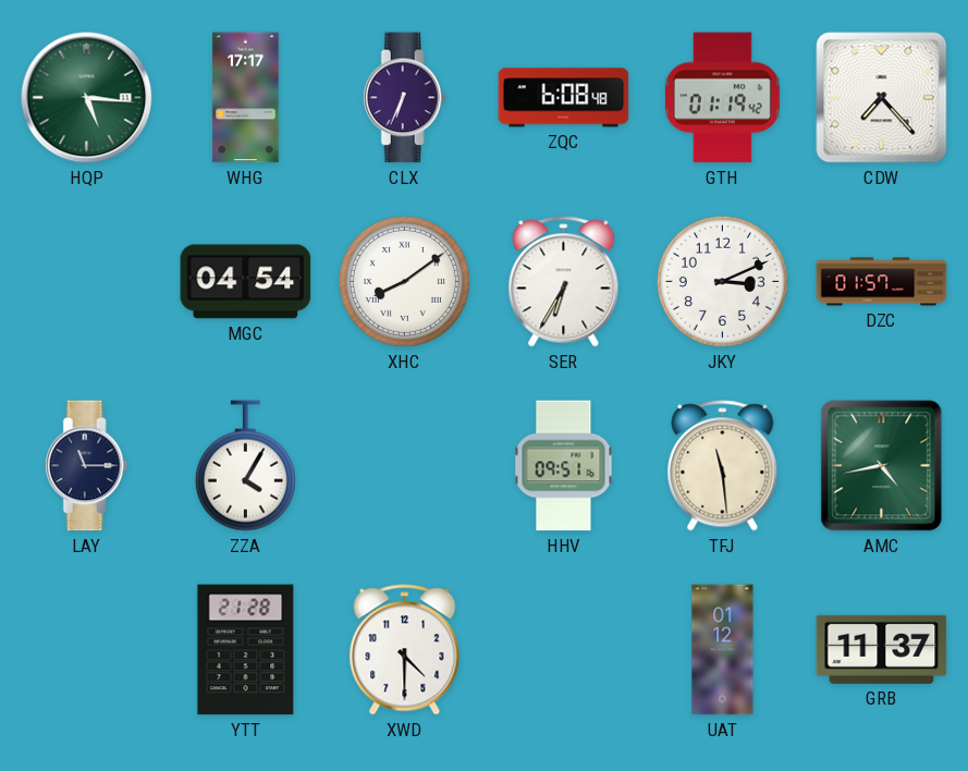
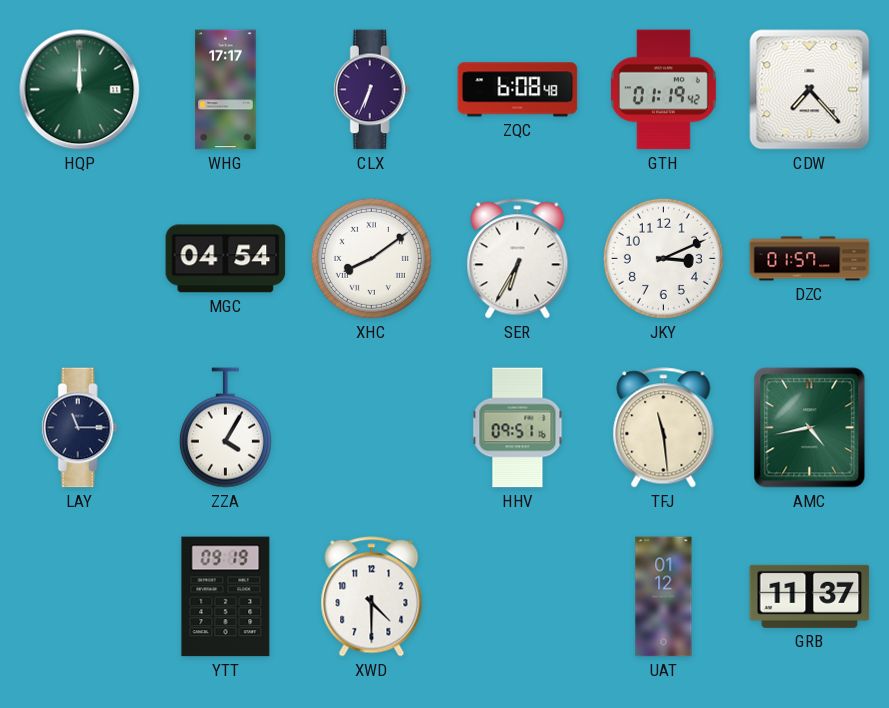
HQP: 5:16 -> 12:00 (80, 90)
YTT: 21:28 -> 09:19 (226, 597)
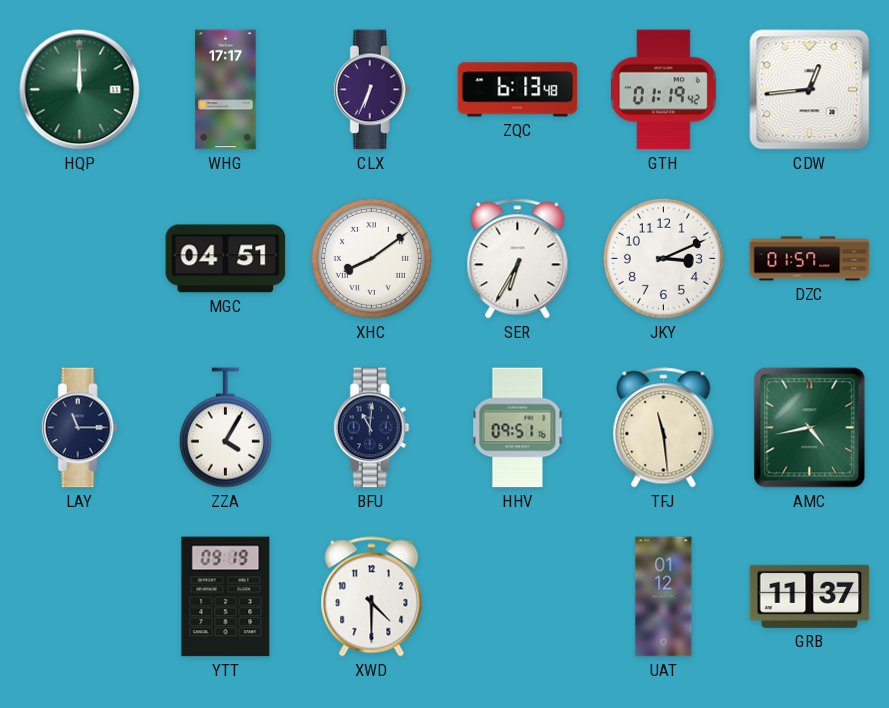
ZQC: 6:08 -> 6:13 (518, 90)
CDW: 7:23 -> 12:44 (810, 90)
MGC: 04:54 -> 04:51 (226, 259)
BFU: none -> 11:01 (371, 428)
